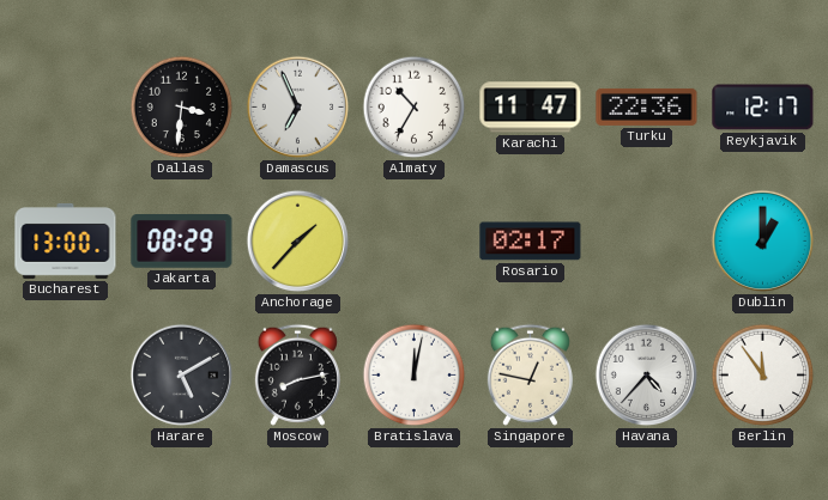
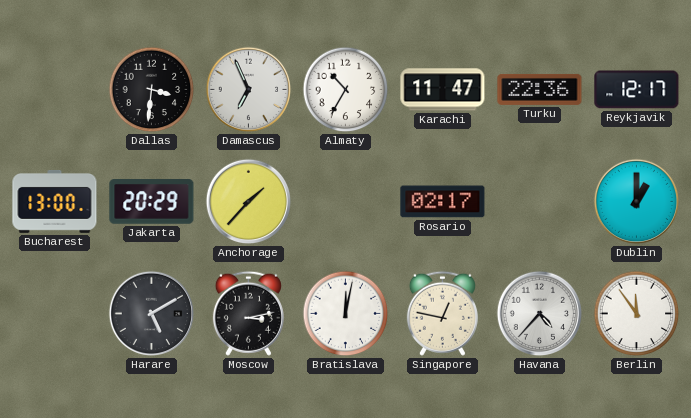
Jakarta: 08:29 -> 20:29 (152, 202)
Moscow: 8:13 -> 3:13 (248, 313)
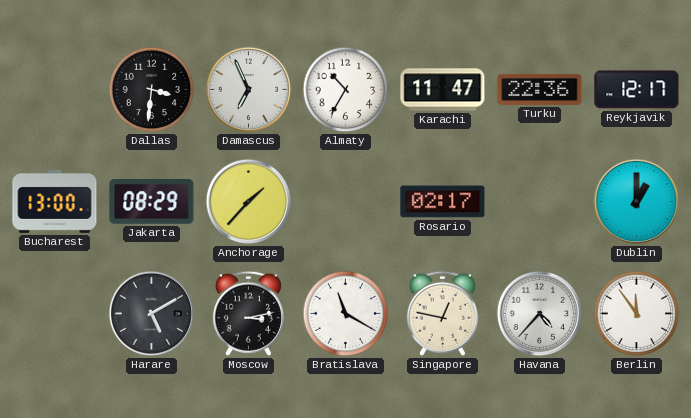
Jakarta: 20:29 -> 08:29 (152, 202)
Bratislava: 12:02 -> 11:20 (346, 314)
